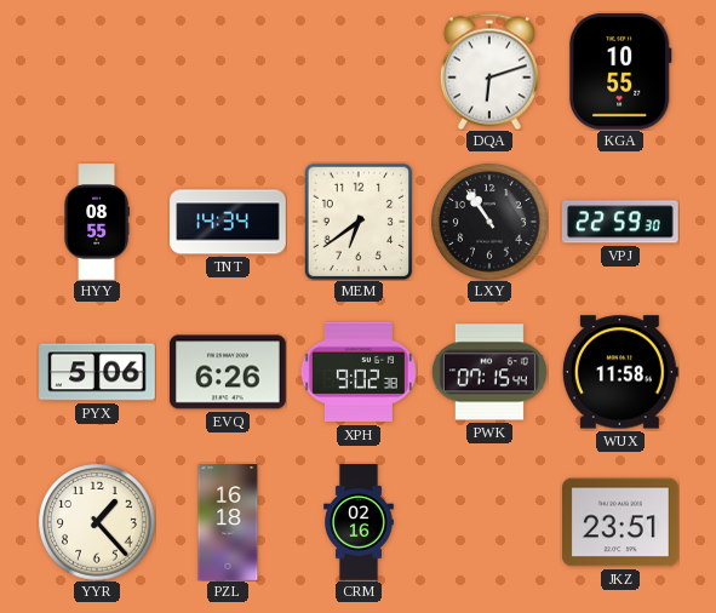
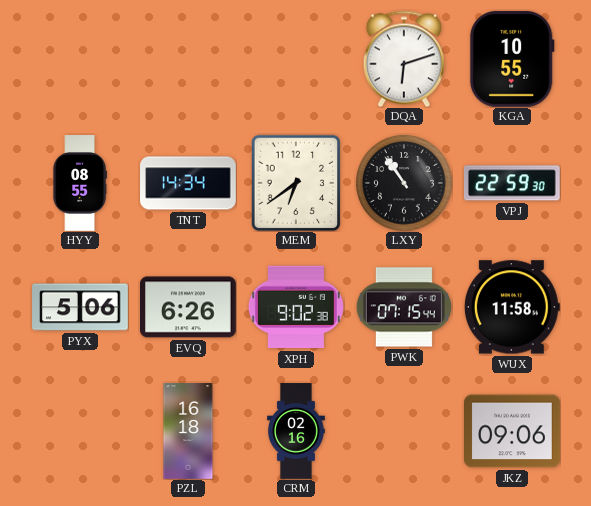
YYR: 1:23 -> none (97, 522)
JKZ: 23:51 -> 09:06 (513, 431)
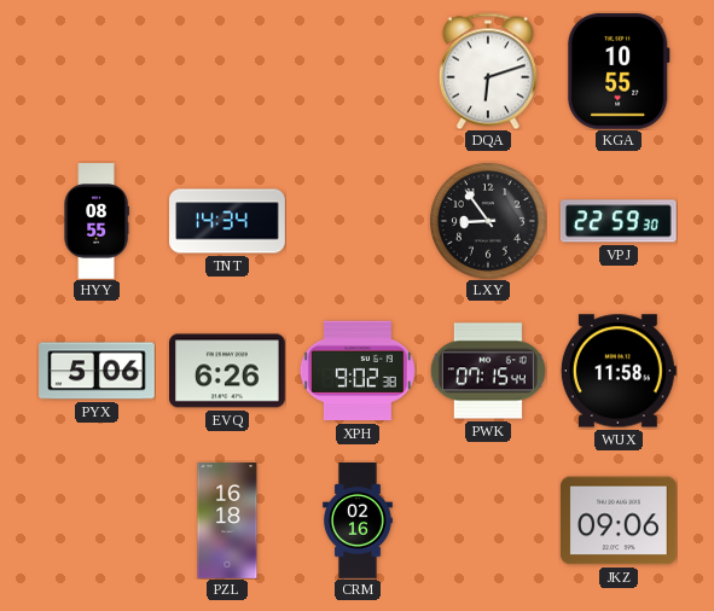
MEM: 6:39 -> none (296, 183)
LXY: 10:54 -> 8:54 (488, 221)
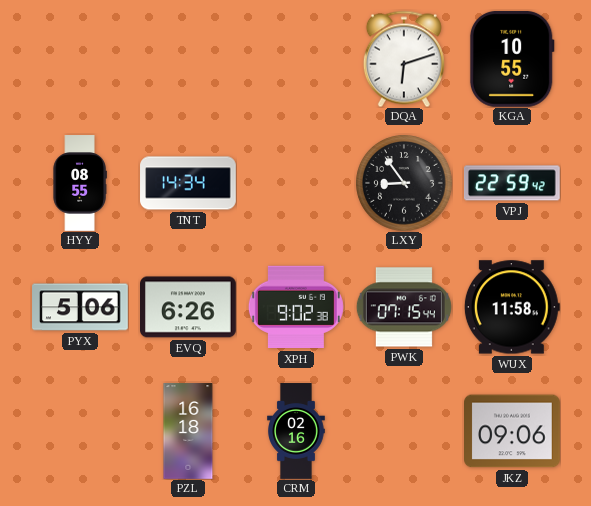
VPJ: 22:59:30 -> 22:59:42 (513, 183)
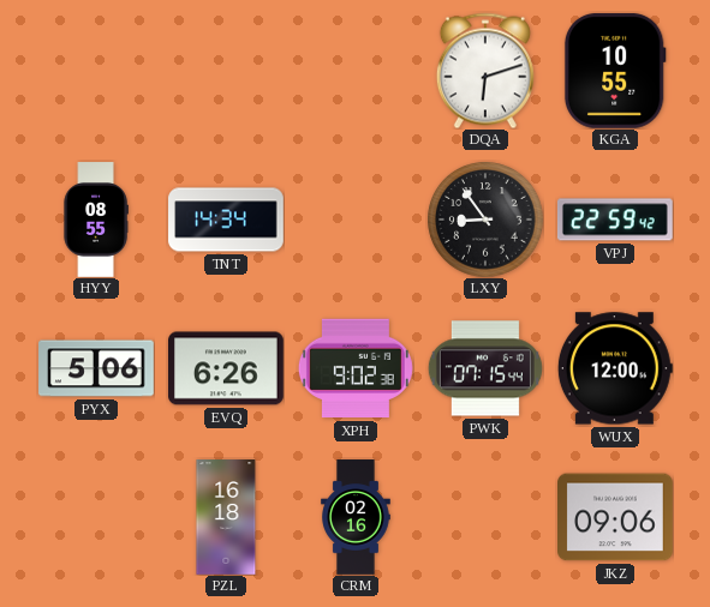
WUX: 11:58 -> 12:00 (615, 368)
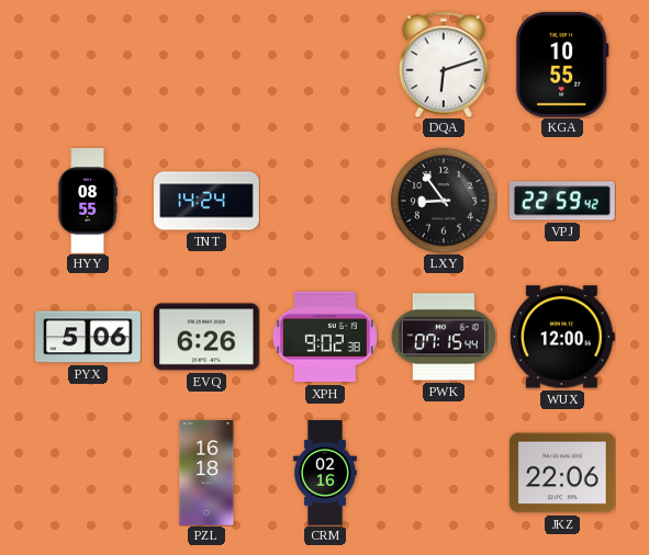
TNT: 14:34 -> 14:24 (206, 201)
JKZ: 09:06 -> 22:06 (563, 473)
